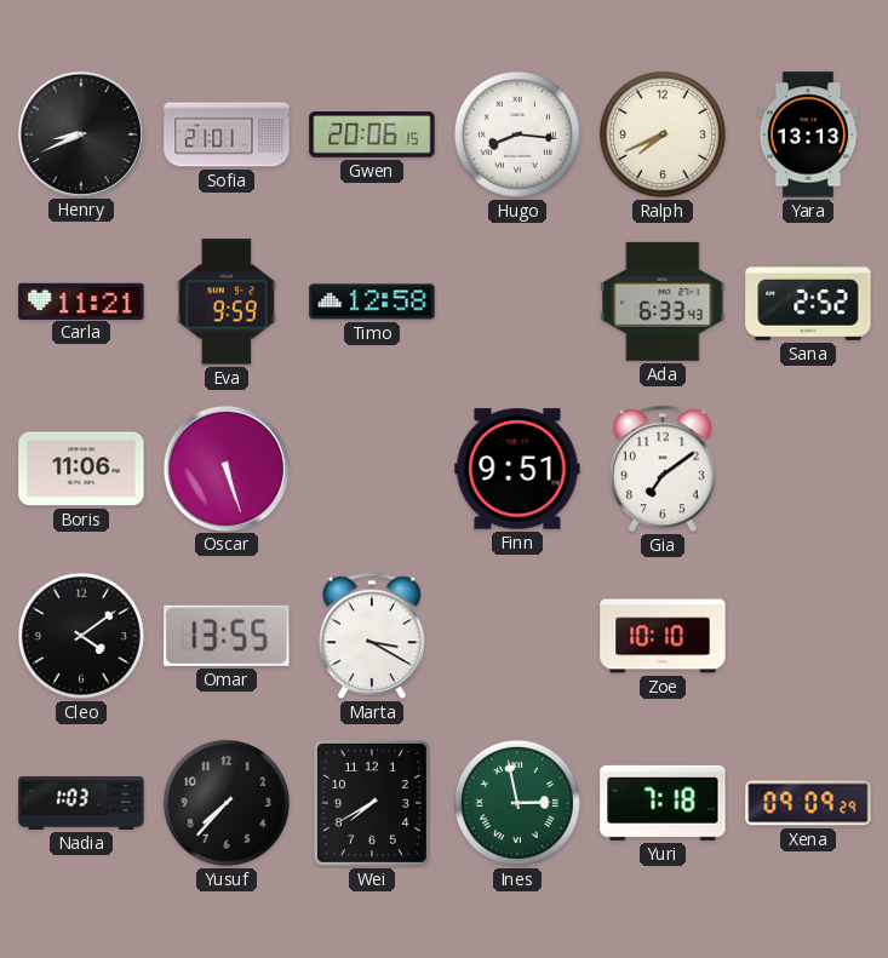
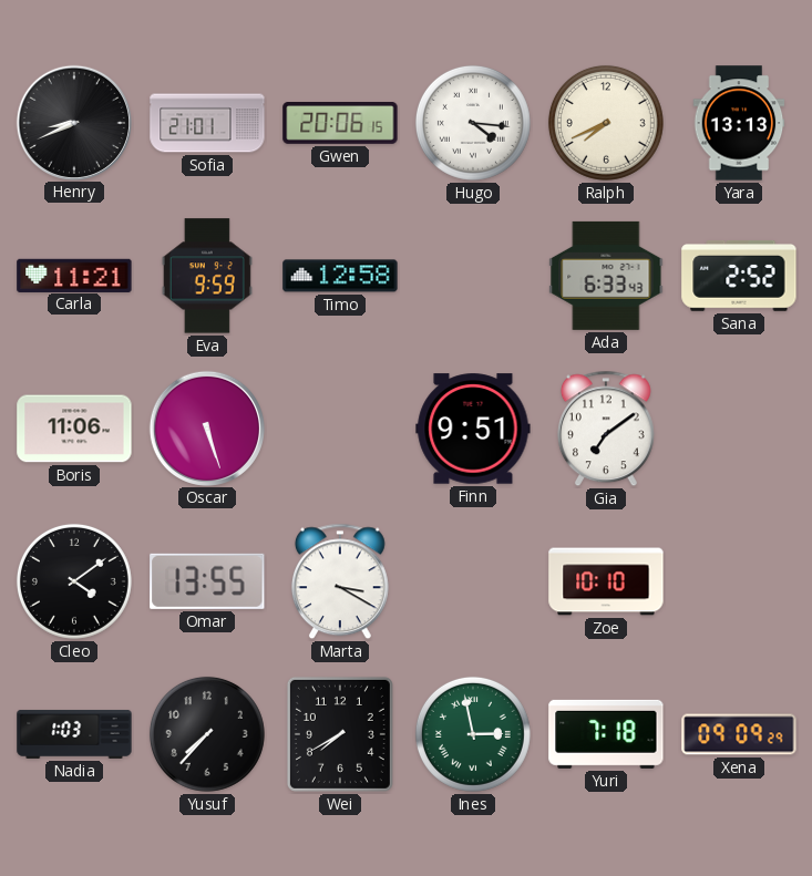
Hugo: 8:16 -> 4:16 (473, 123)
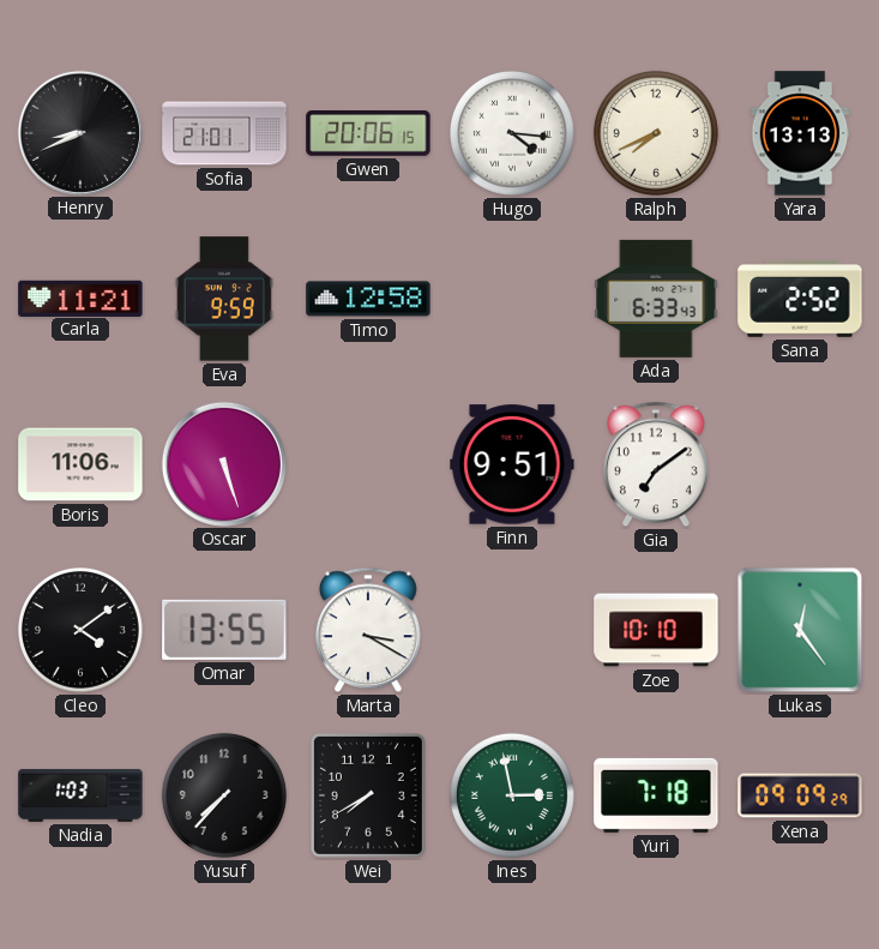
Lukas: none -> 12:24 (800, 630)
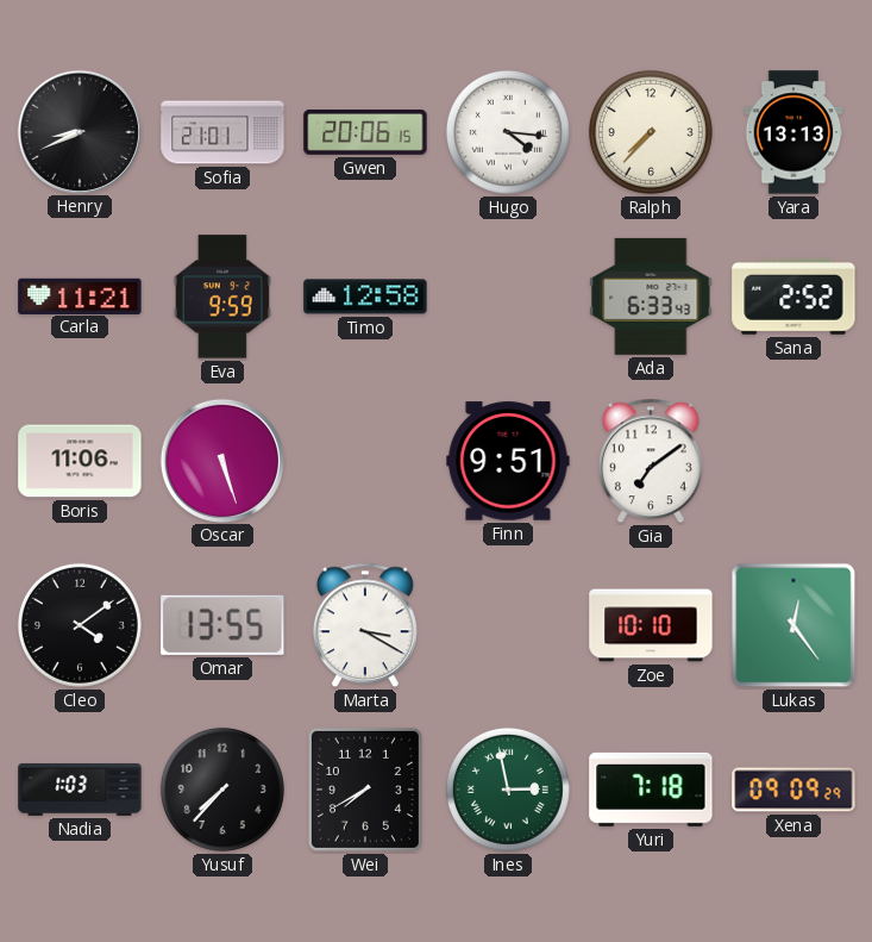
Ralph: 7:41 -> 7:37 (651, 132)
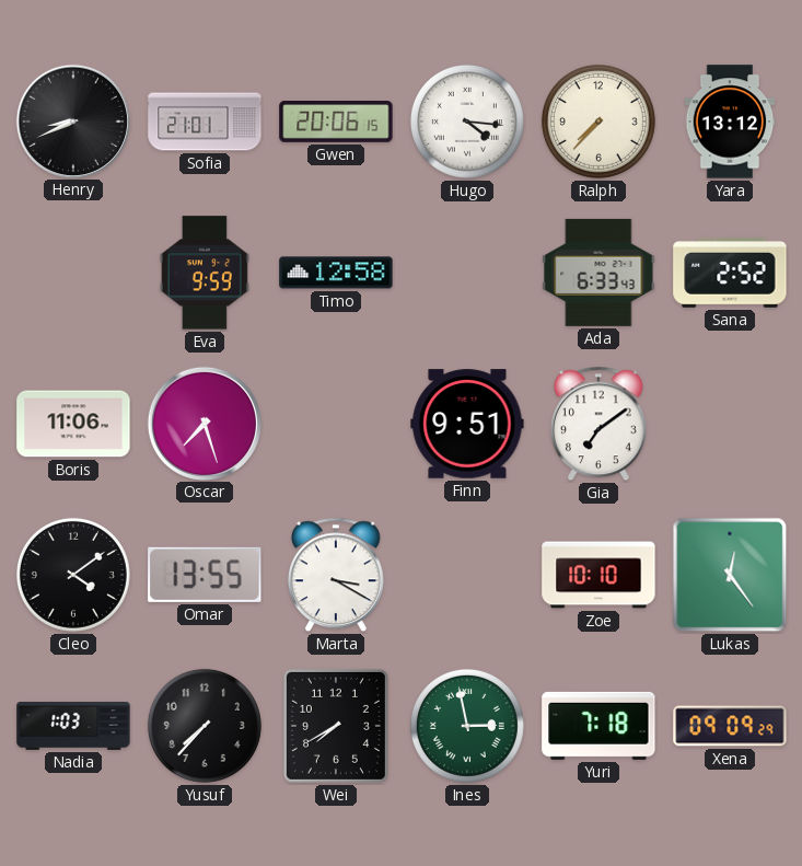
Yara: 13:13 -> 13:12 (730, 122)
Carla: 11:21 -> none (80, 295)
Oscar: 5:27 -> 7:27 (204, 423)
